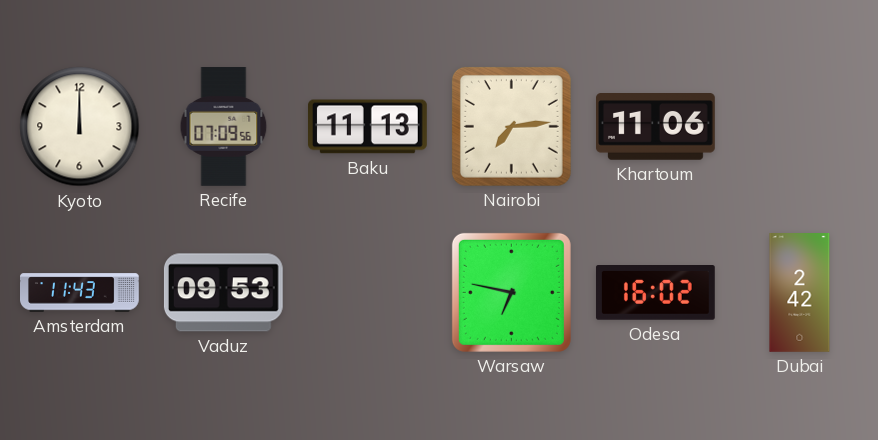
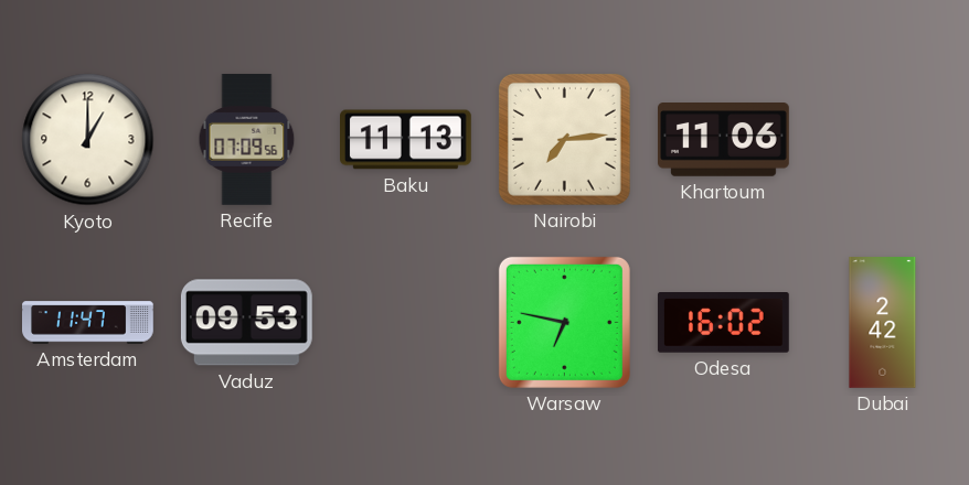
Kyoto: 12:00 -> 1:00 (88, 140)
Amsterdam: 11:43 -> 11:47 (88, 323)
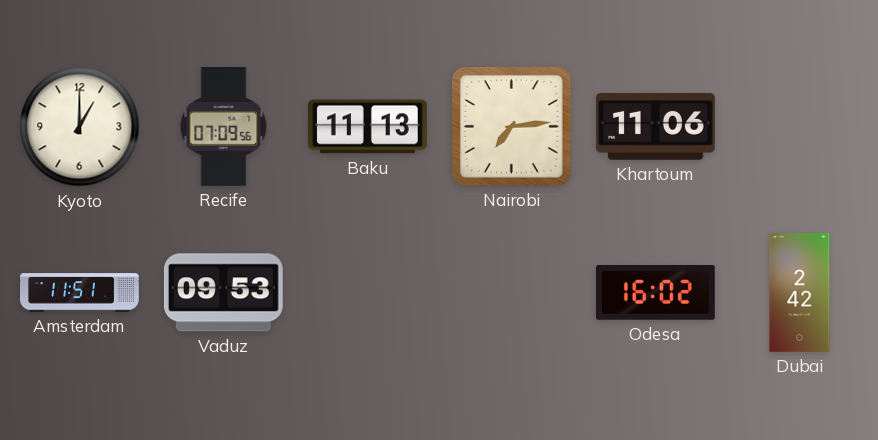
Amsterdam: 11:47 -> 11:51 (80, 293)
Warsaw: 6:47 -> none (564, 322)
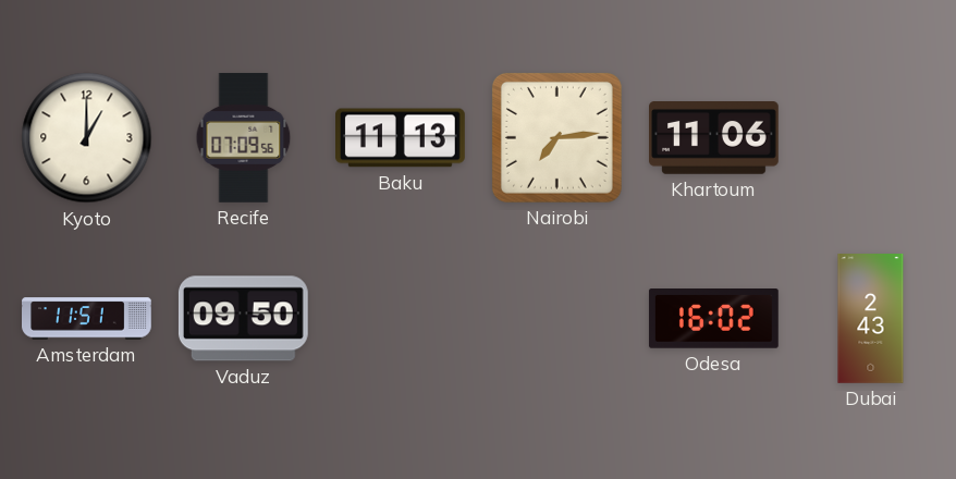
Vaduz: 09:53 -> 09:50 (243, 319)
Dubai: 2:42 -> 2:43 (871, 319)
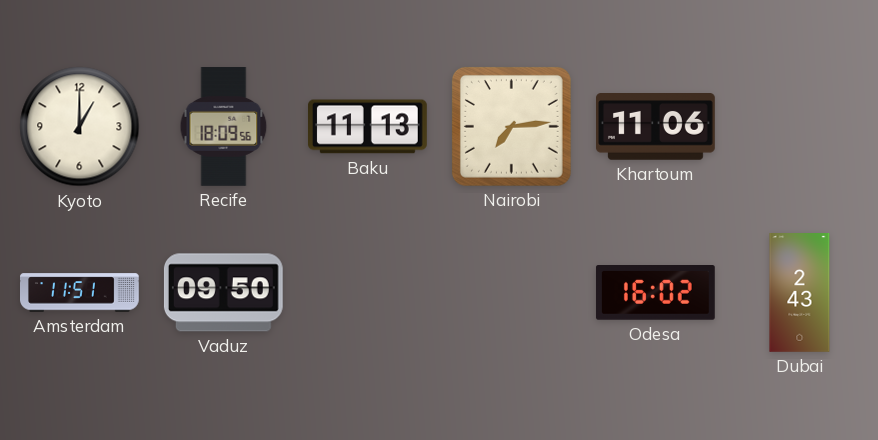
Recife: 07:09 -> 18:09 (224, 127)
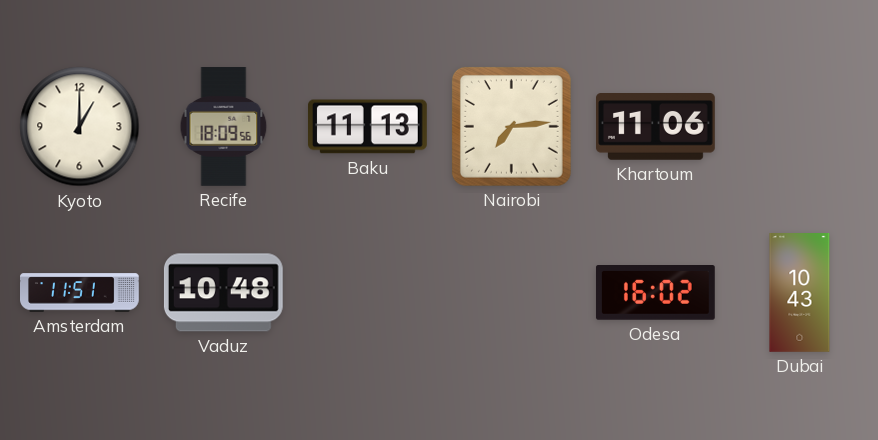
Vaduz: 09:50 -> 10:48 (223, 293)
Dubai: 2:43 -> 10:43 (800, 293)
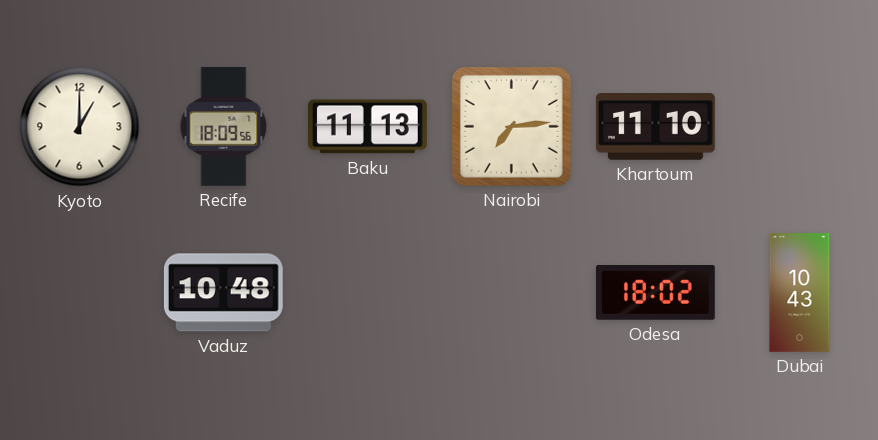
Khartoum: 11:06 -> 11:10 (656, 127)
Amsterdam: 11:51 -> none (80, 293)
Odesa: 16:02 -> 18:02 (655, 293)
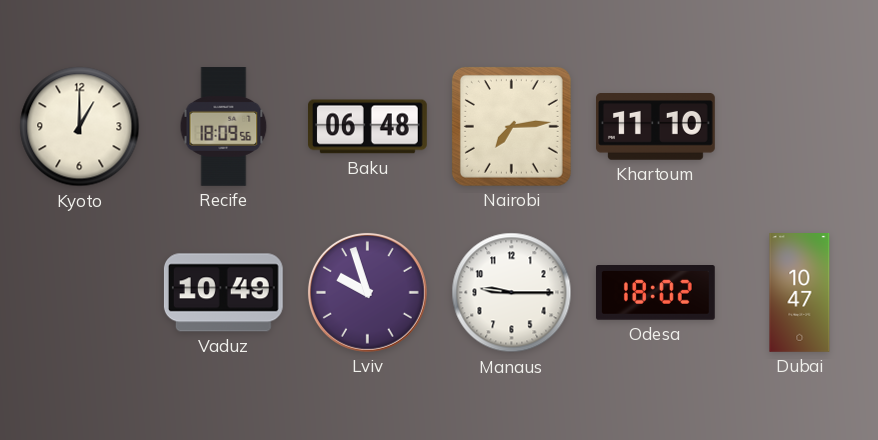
Baku: 11:13 -> 06:48 (368, 127)
Vaduz: 10:48 -> 10:49 (223, 293)
Lviv: none -> 9:57 (367, 292)
Manaus: none -> 9:15 (512, 293)
Dubai: 10:43 -> 10:47 (800, 293)
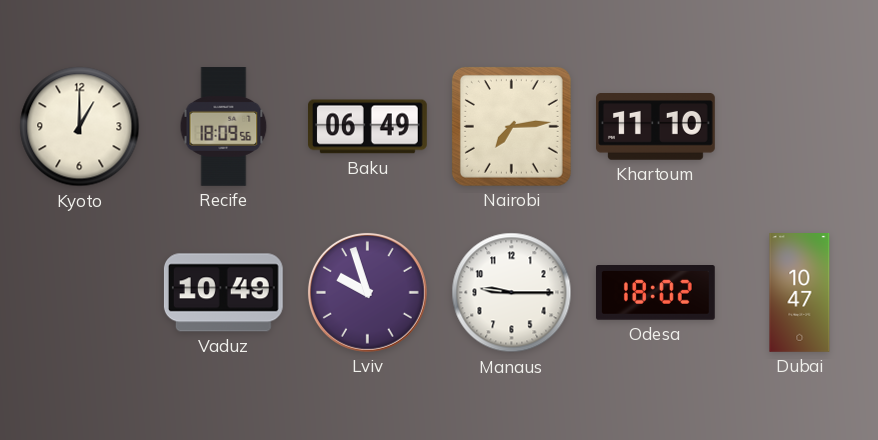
Baku: 06:48 -> 06:49 (368, 127)
